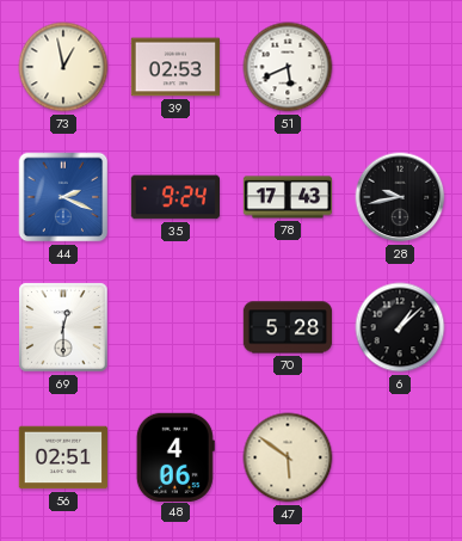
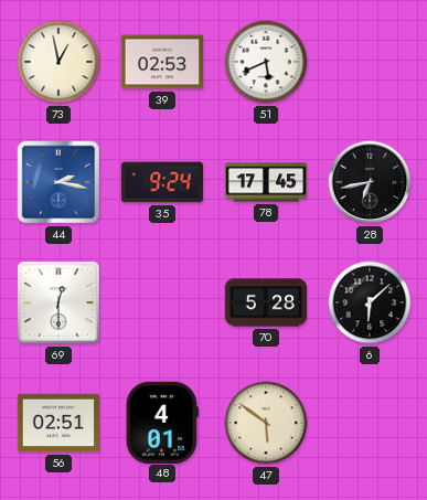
44: 2:19 -> 2:17 (58, 182)
78: 17:43 -> 17:45 (266, 182)
28: 9:43 -> 6:43 (370, 182)
6: 1:08 -> 6:08 (370, 302)
48: 4:06 -> 4:01 (162, 422)
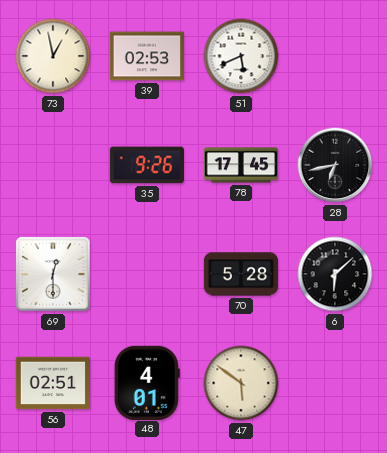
44: 2:17 -> none (58, 182)
35: 9:24 -> 9:26 (146, 165)
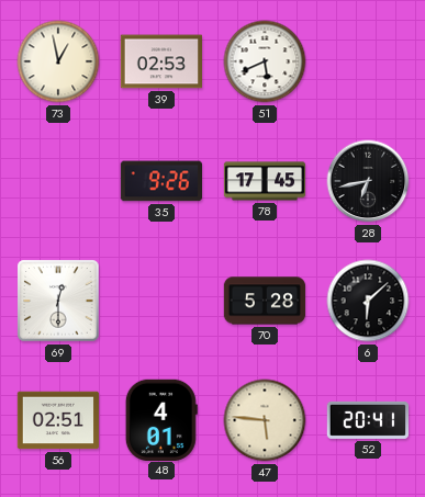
47: 5:51 -> 5:46 (265, 420)
52: none -> 20:41 (367, 420)
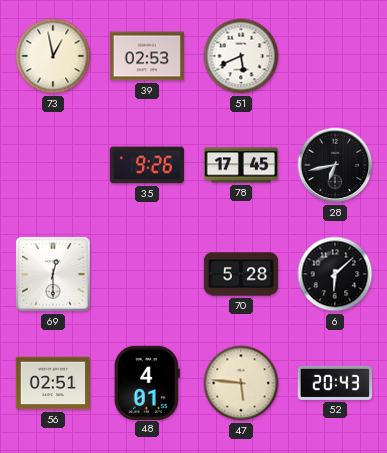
52: 20:41 -> 20:43 (334, 383)
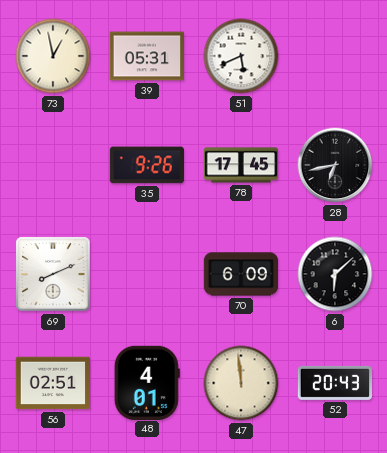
39: 02:53 -> 05:31 (146, 56)
69: 12:30 -> 8:11 (53, 274)
70: 5:28 -> 6:09 (241, 274)
47: 5:46 -> 11:59 (241, 383)
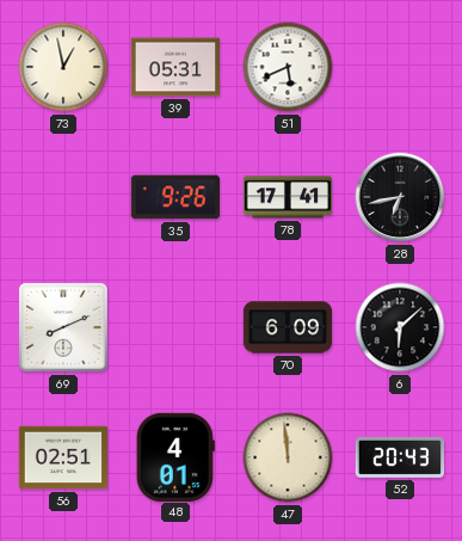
78: 17:45 -> 17:41 (288, 197)
